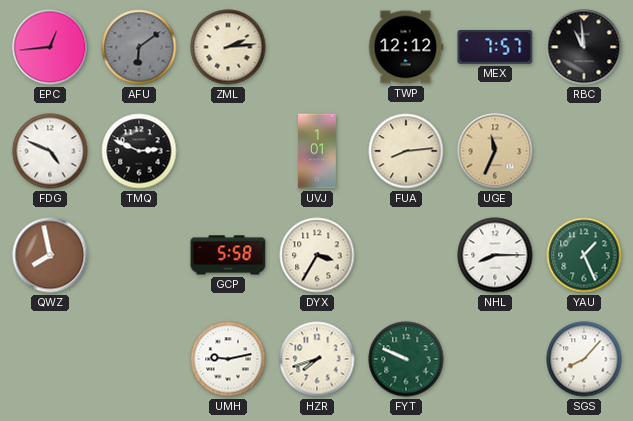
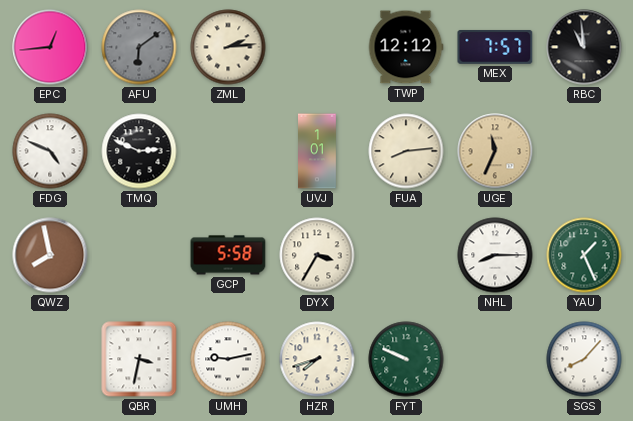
QBR: none -> 3:32 (139, 359)
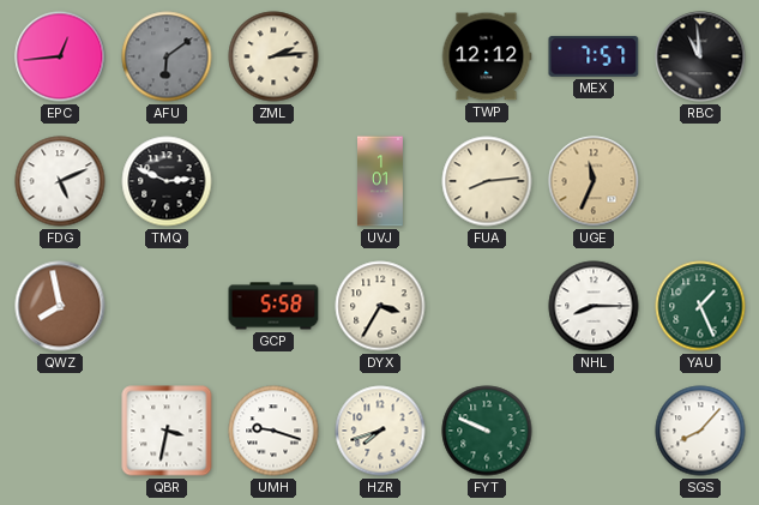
FDG: 4:49 -> 5:11 (60, 181)
UMH: 9:13 -> 9:18 (273, 431)
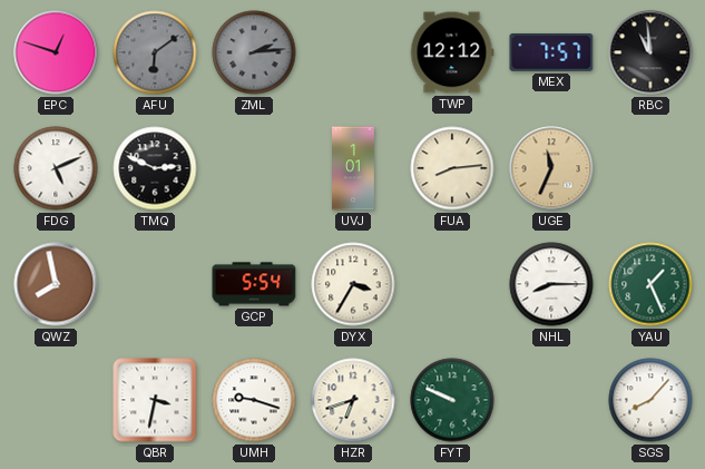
EPC: 12:44 -> 12:48 (56, 52)
ZML dial: cream -> grey (254, 52)
GCP: 5:58 -> 5:54 (254, 284)
HZR: 7:42 -> 6:42 (353, 400)
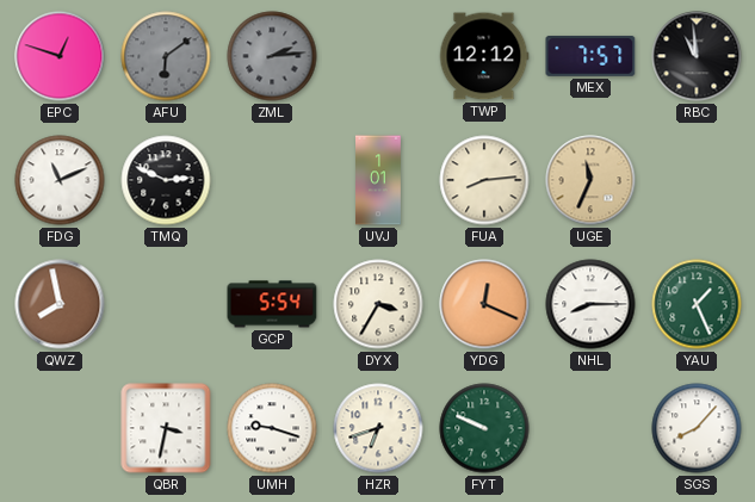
FDG: 5:11 -> 11:11 (60, 180)
YDG: none -> 12:19 (484, 304)
